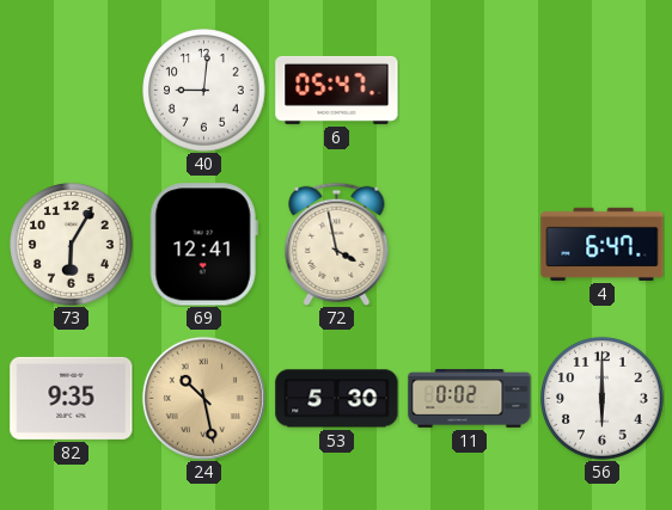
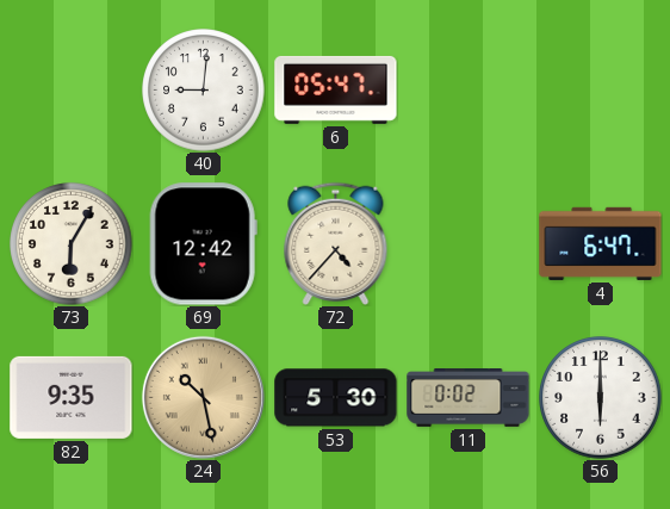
69: 12:41 -> 12:42 (203, 244)
72: 3:58 -> 4:37 (336, 243)
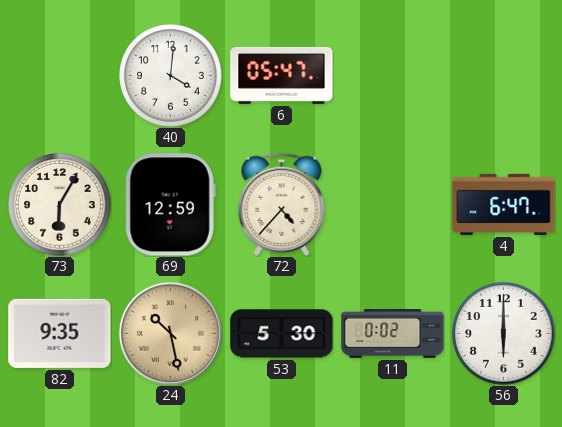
40: 9:01 -> 4:01 (171, 76)
69: 12:42 -> 12:59 (170, 205)
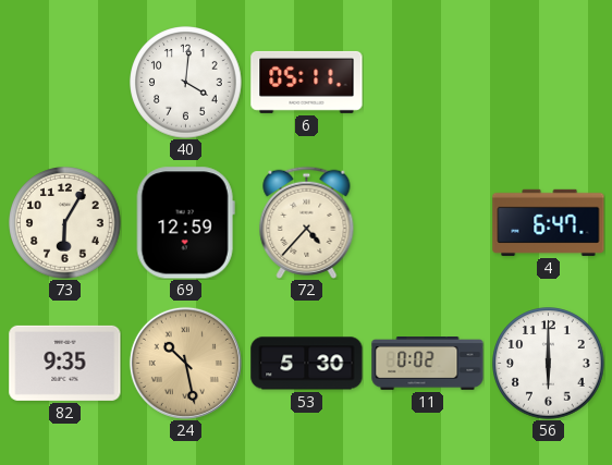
6: 05:47 -> 05:11 (307, 82)
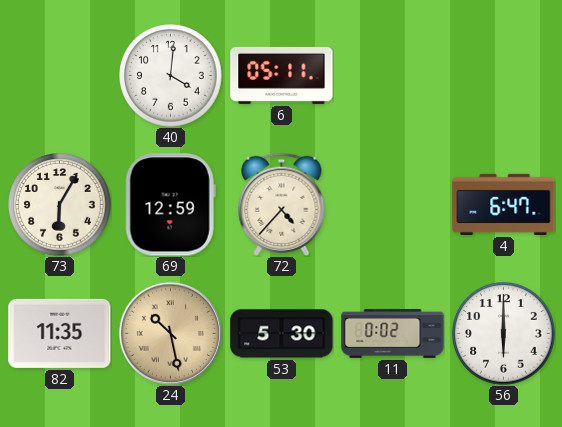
82: 9:35 -> 11:35 (60, 333)
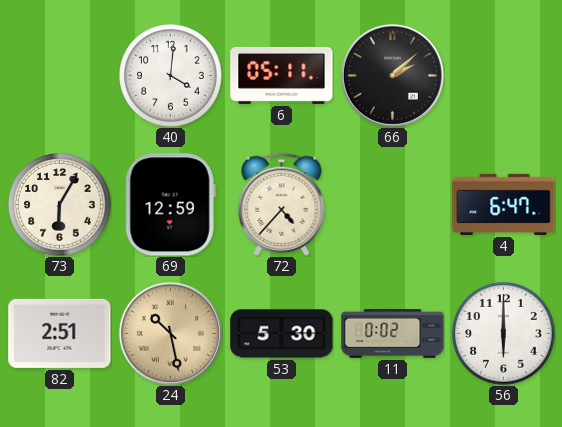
66: none -> 2:08 (392, 75)
82: 11:35 -> 2:51 (60, 333)
